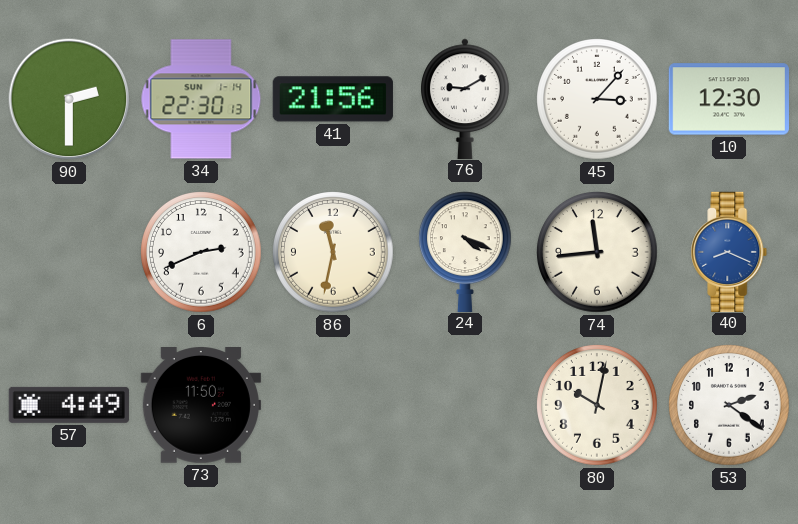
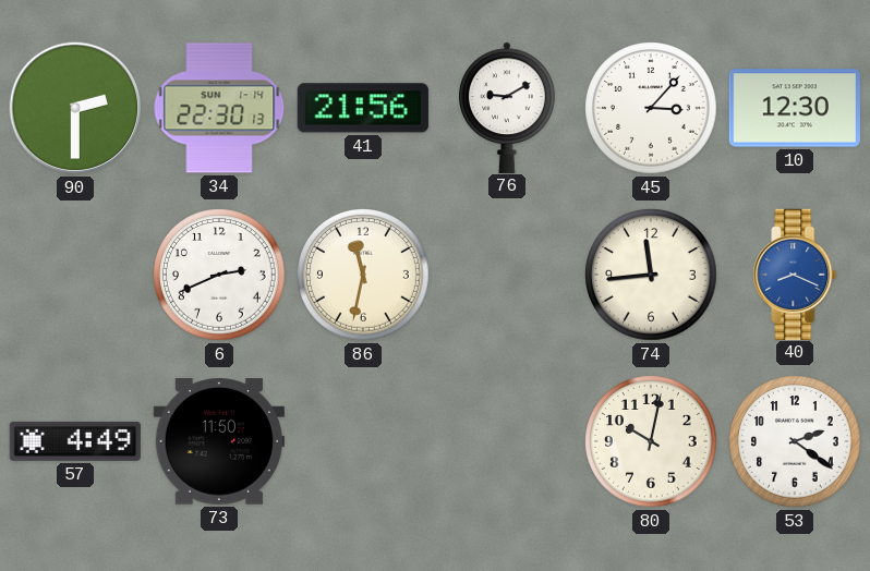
24: 4:19 -> none (465, 251)
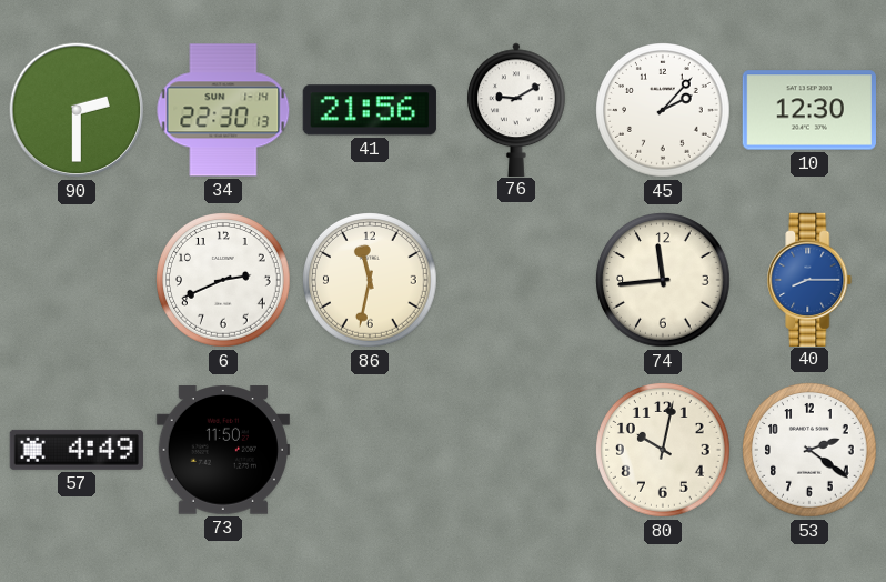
45: 3:07 -> 2:07 (664, 111)
40: 8:19 -> 8:15 (809, 279)
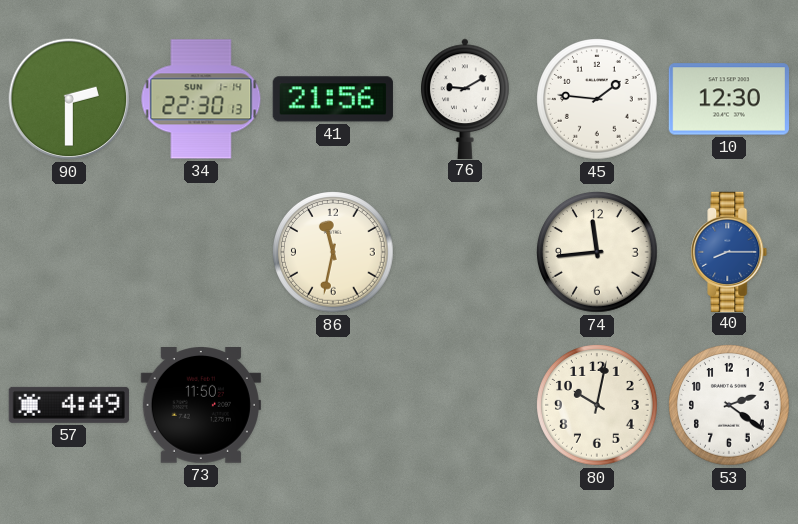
45: 2:07 -> 1:46 (598, 100)
6: 2:41 -> none (224, 281)
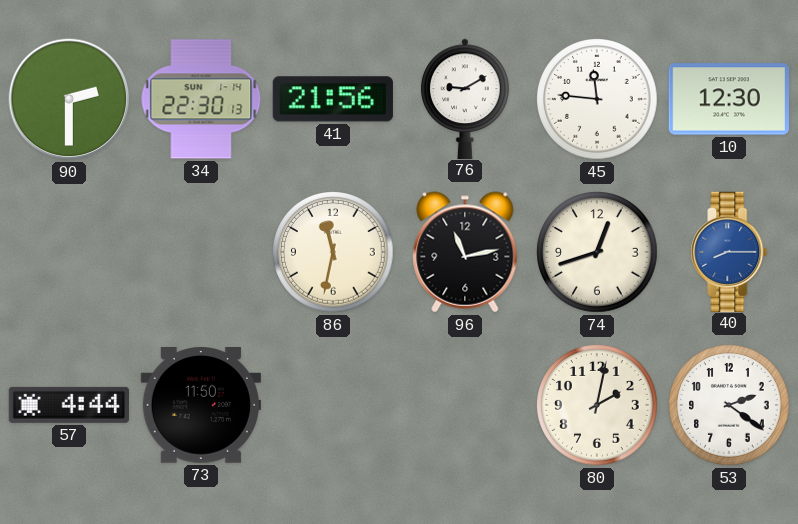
45: 1:46 -> 11:46 (598, 100)
96: none -> 11:13 (465, 252)
74: 11:44 -> 12:42 (598, 253)
57: 4:49 -> 4:44 (69, 405)
80: 10:02 -> 2:02 (598, 406)
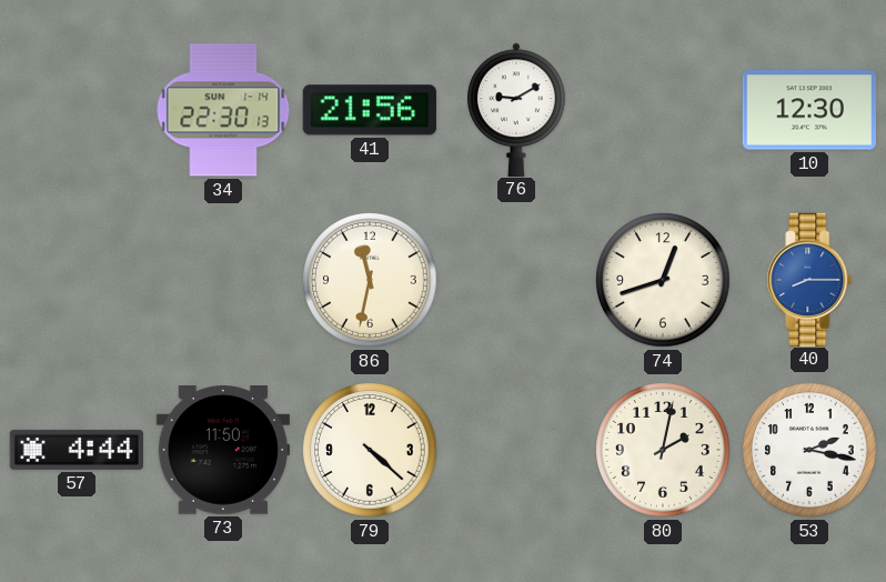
90: 2:30 -> none (69, 99)
45: 11:46 -> none (598, 100)
96: 11:13 -> none (465, 252)
79: none -> 4:22 (371, 451)
53: 2:21 -> 2:17 (811, 451)
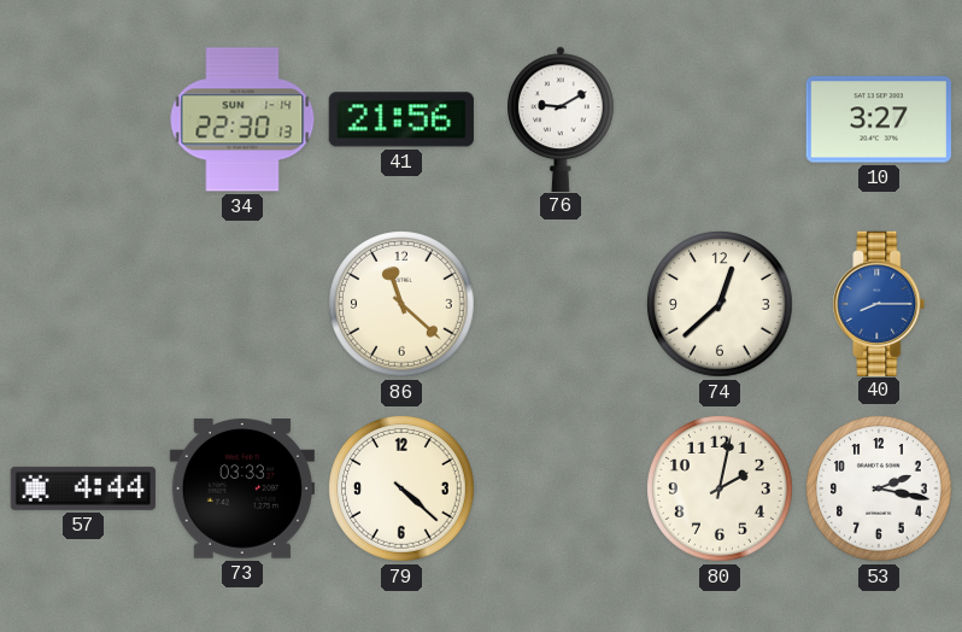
10: 12:30 -> 3:27 (879, 119)
86: 11:32 -> 11:22 (403, 305)
74: 12:42 -> 12:38 (721, 305)
73: 11:50 -> 03:33 (242, 490)
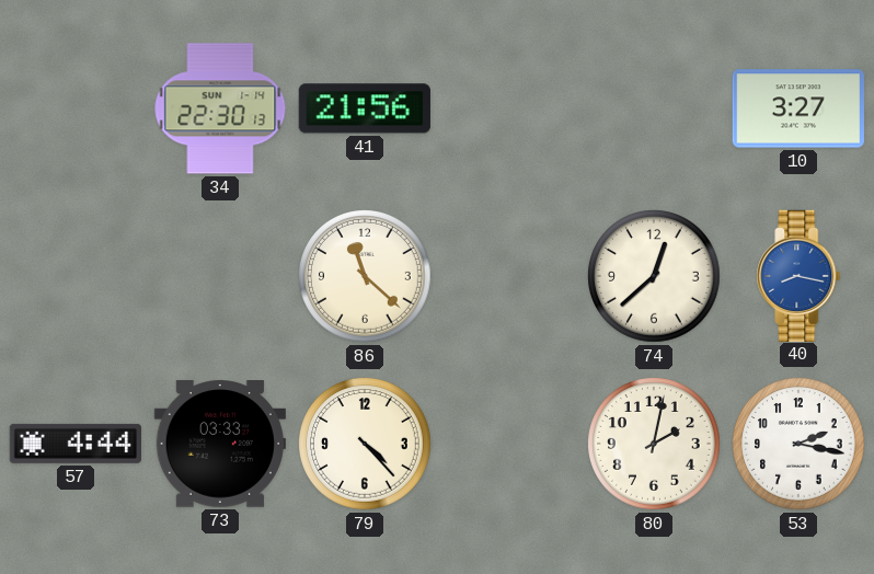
76: 9:10 -> none (562, 118)
40: 8:15 -> 8:17 (798, 275)
79: 4:22 -> 4:23 (366, 445)
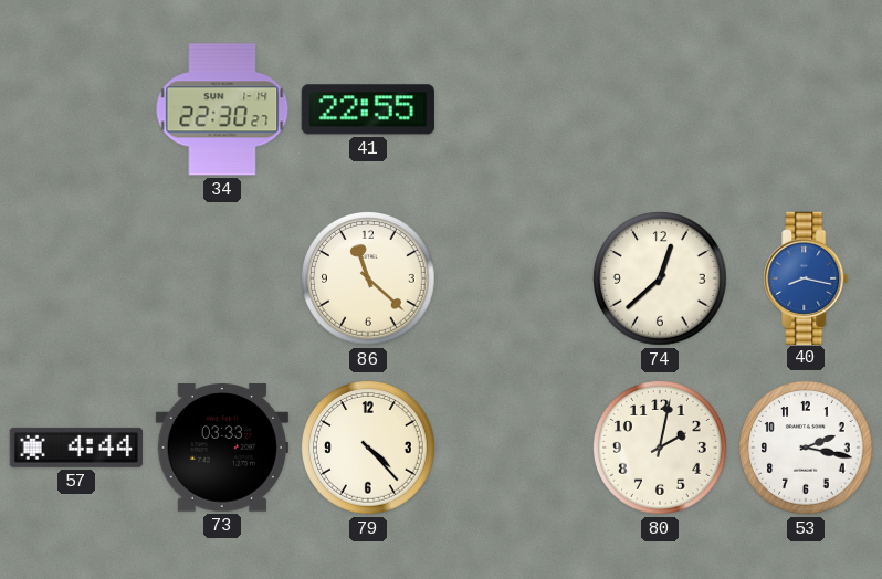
34: 22:30:13 -> 22:30:27 (222, 109)
41: 21:56 -> 22:55 (368, 109)
10: 3:27 -> none (798, 108)
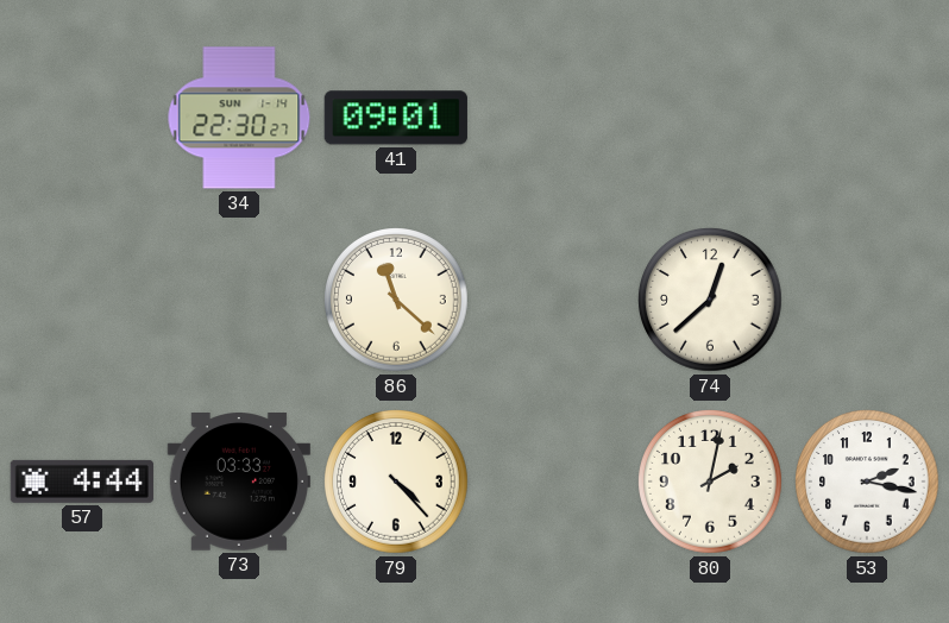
41: 22:55 -> 09:01 (396, 118)
40: 8:17 -> none (806, 277)
